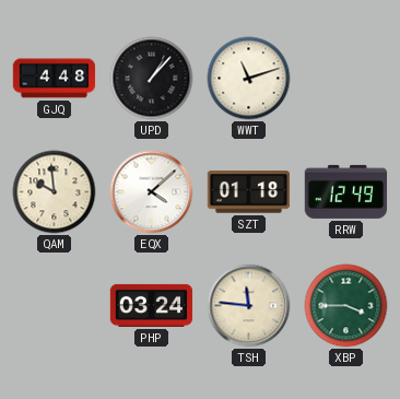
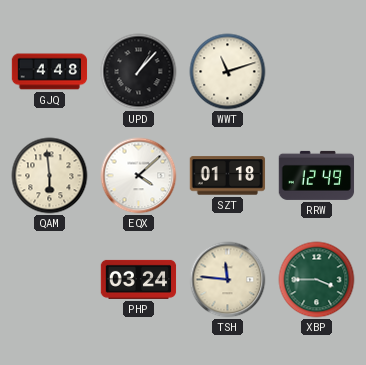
QAM: 9:59 -> 5:59 (50, 176)
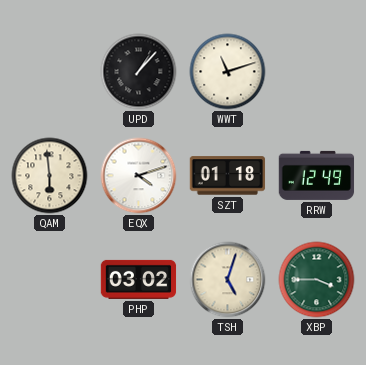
GJQ: 4:48 -> none (50, 72)
EQX: 4:08 -> 4:12 (139, 176)
PHP: 03:24 -> 03:02 (139, 279)
TSH: 11:46 -> 5:03 (228, 280)
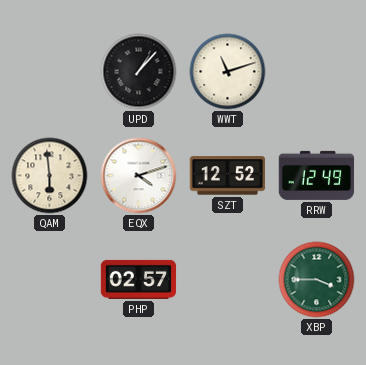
SZT: 01:18 -> 12:52 (228, 176)
PHP: 03:02 -> 02:57 (139, 279)
TSH: 5:03 -> none (228, 280)
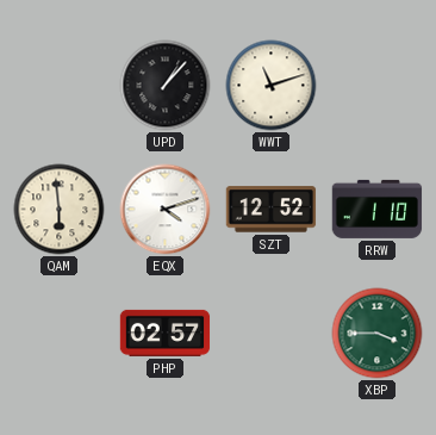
RRW: 12:49 -> 1:10 (378, 209)
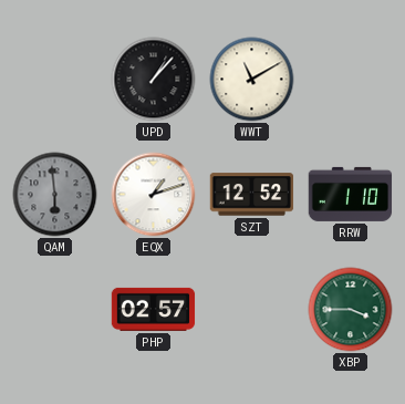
WWT: 11:12 -> 11:10 (252, 80)
QAM dial: cream -> grey (55, 195)
EQX: 4:12 -> 1:12 (154, 195)
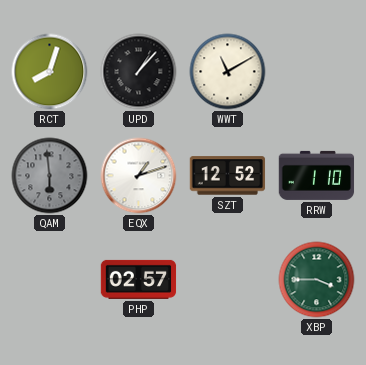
RCT: none -> 8:03 (50, 72)
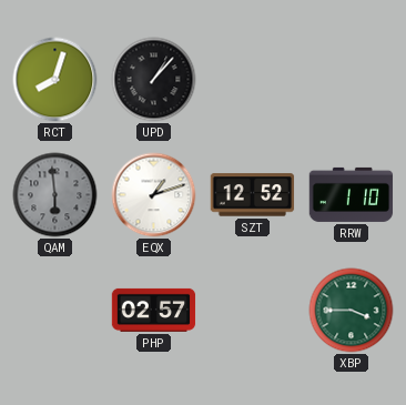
WWT: 11:10 -> none (228, 72)
